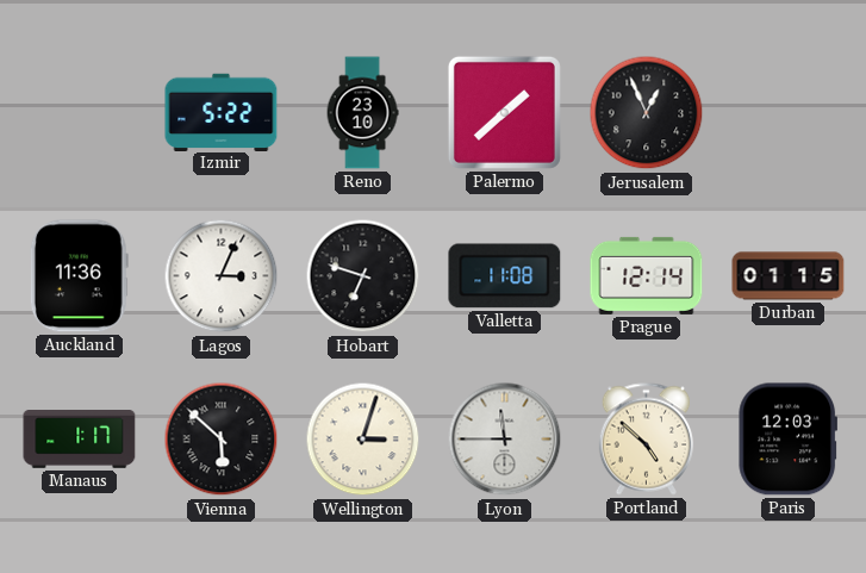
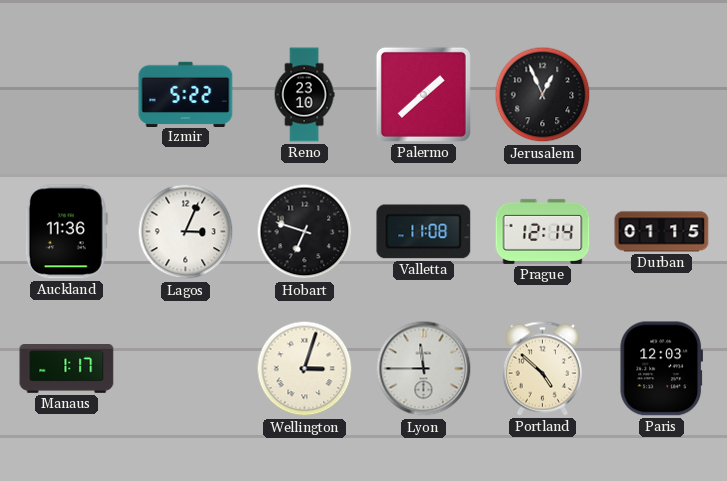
Vienna: 5:52 -> none (222, 440)
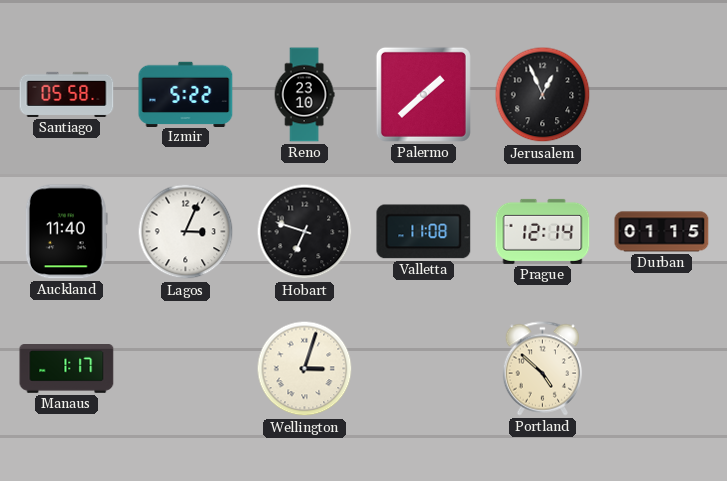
Santiago: none -> 05:58 (67, 94)
Auckland: 11:36 -> 11:40 (66, 232)
Lyon: 11:45 -> none (424, 369)
Paris: 12:03 -> none (661, 369)
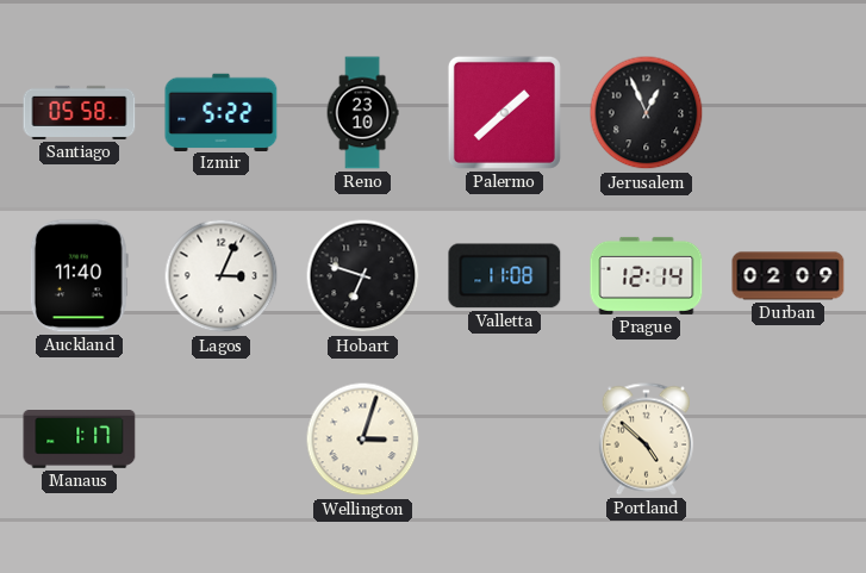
Durban: 01:15 -> 02:09 (789, 276)
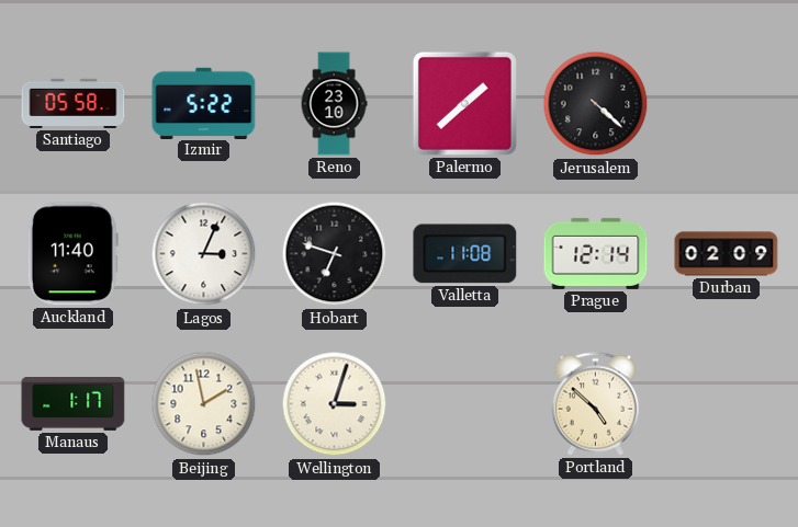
Jerusalem: 12:56 -> 4:22 (596, 104)
Beijing: none -> 1:58 (204, 404)
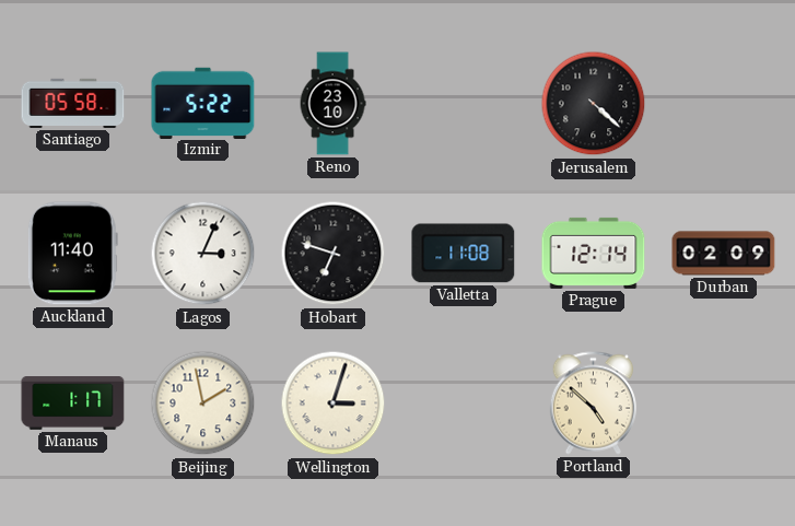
Palermo: 1:38 -> none (464, 103)
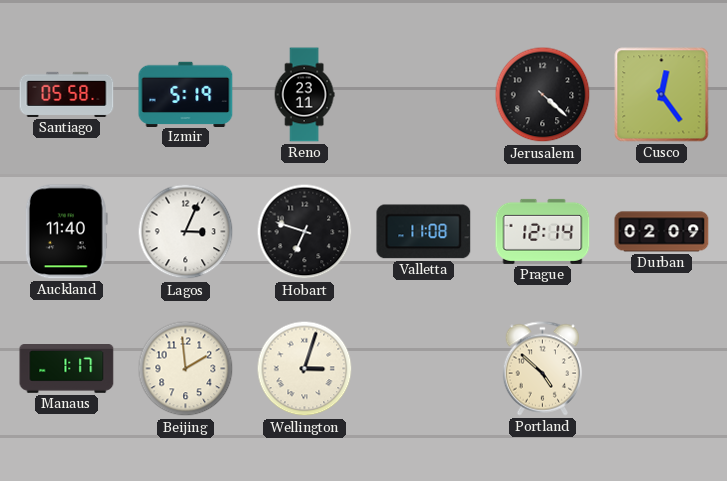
Izmir: 5:22 -> 5:19 (186, 94)
Reno: 23:10 -> 23:11 (304, 95)
Cusco: none -> 12:24 (662, 95)
Beijing: 1:58 -> 1:59 (186, 369)
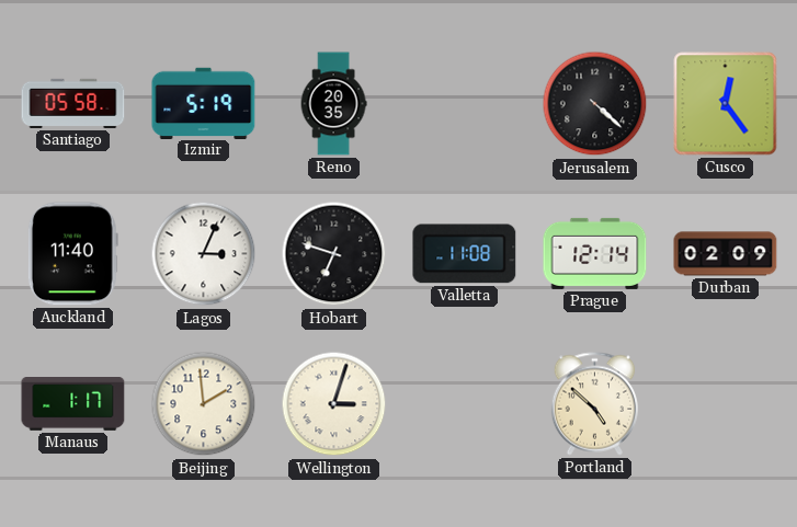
Reno: 23:11 -> 20:35 (333, 104)
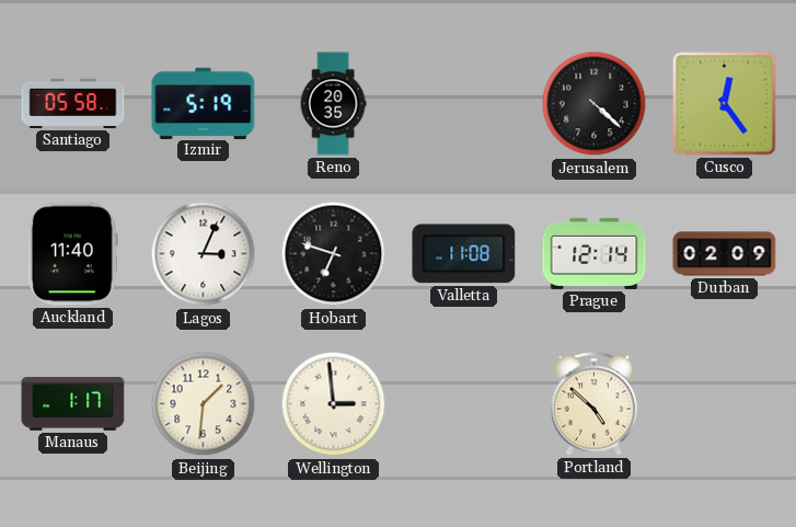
Beijing: 1:59 -> 1:31 (204, 404)
Wellington: 3:03 -> 2:59 (334, 404)
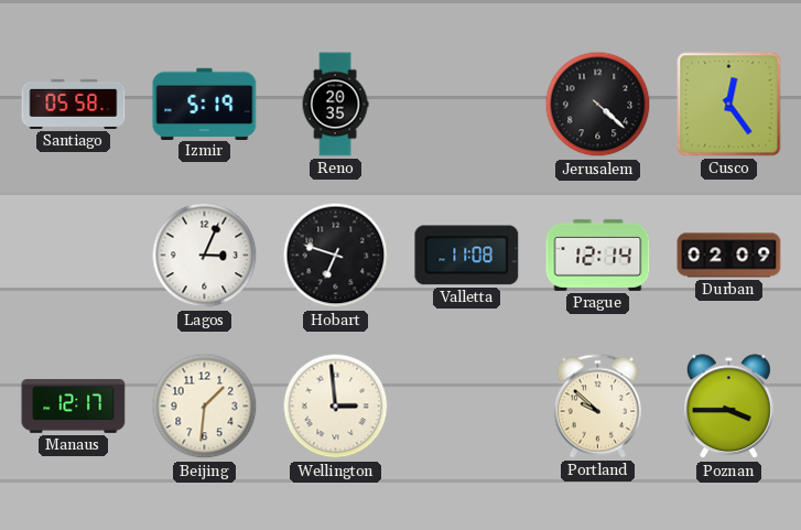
Auckland: 11:40 -> none (72, 254)
Manaus: 1:17 -> 12:17 (74, 407)
Portland: 4:52 -> 9:52 (598, 407)
Poznan: none -> 3:45 (728, 407)
